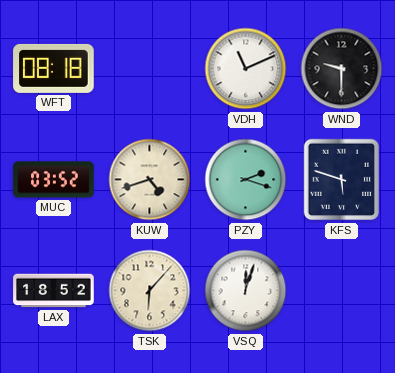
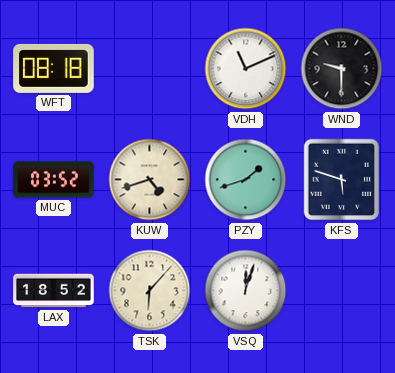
PZY: 2:18 -> 1:42 (246, 180)
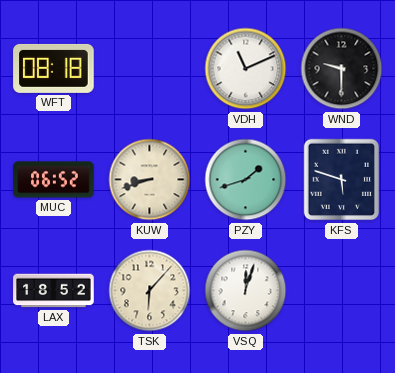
MUC: 03:52 -> 06:52 (54, 180)
KUW: 4:42 -> 8:42 (150, 180)
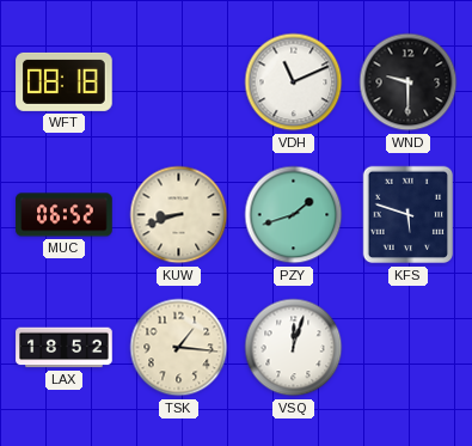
TSK: 6:07 -> 1:16 (179, 348)
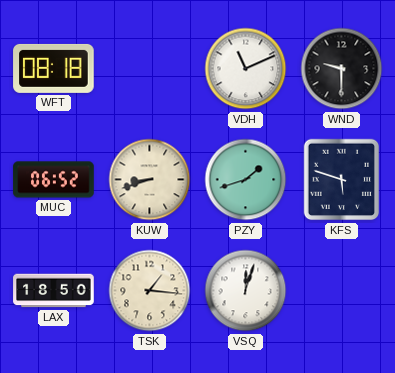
LAX: 18:52 -> 18:50 (54, 291)
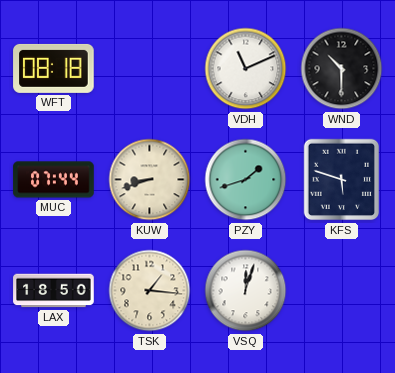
WND: 9:30 -> 10:30 (342, 69)
MUC: 06:52 -> 07:44 (54, 180)
